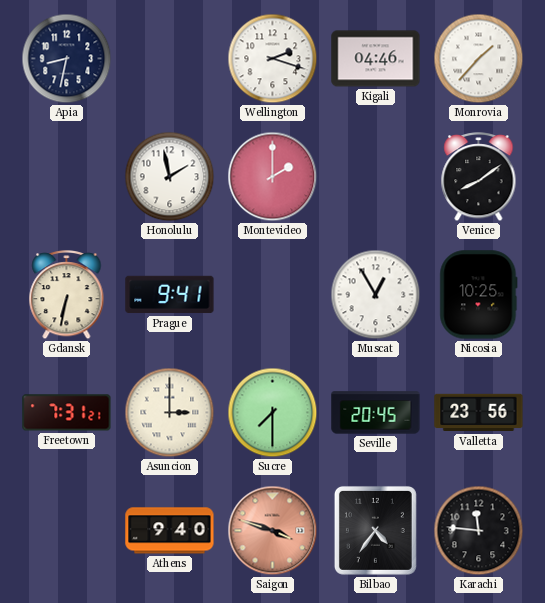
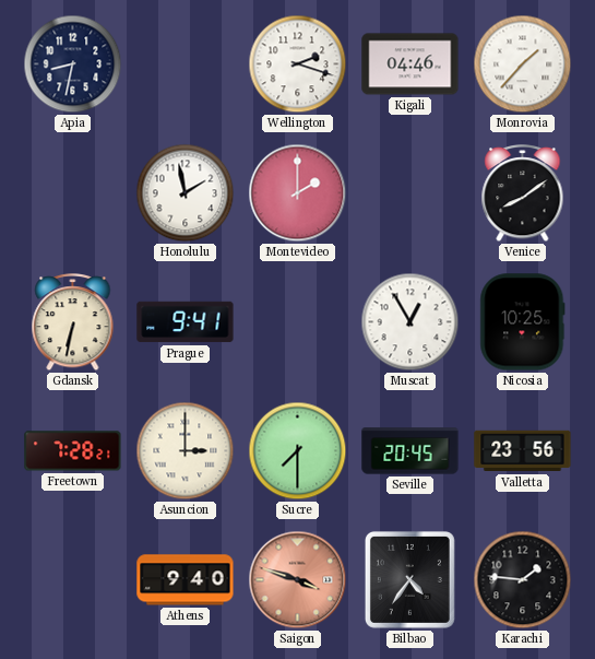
Freetown: 7:31 -> 7:28 (73, 451)
Karachi: 11:46 -> 1:46 (523, 580)
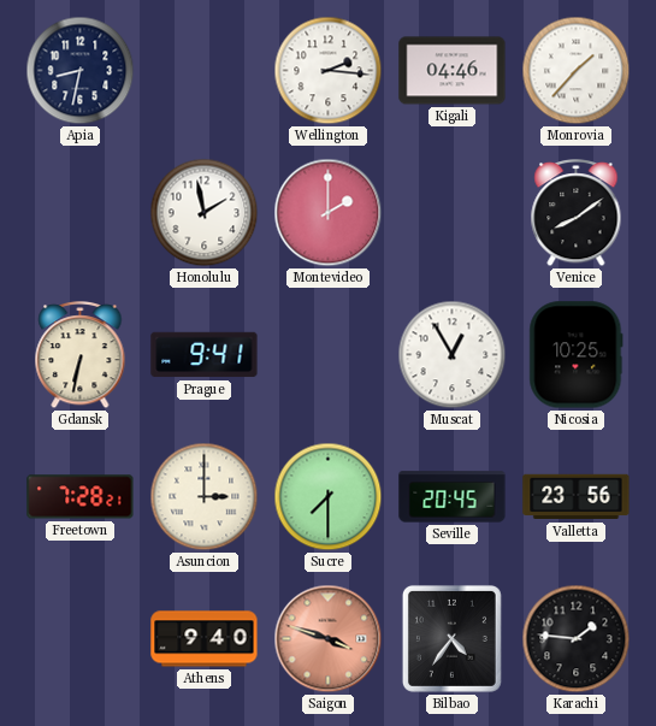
Wellington: 2:18 -> 2:16 (329, 71)
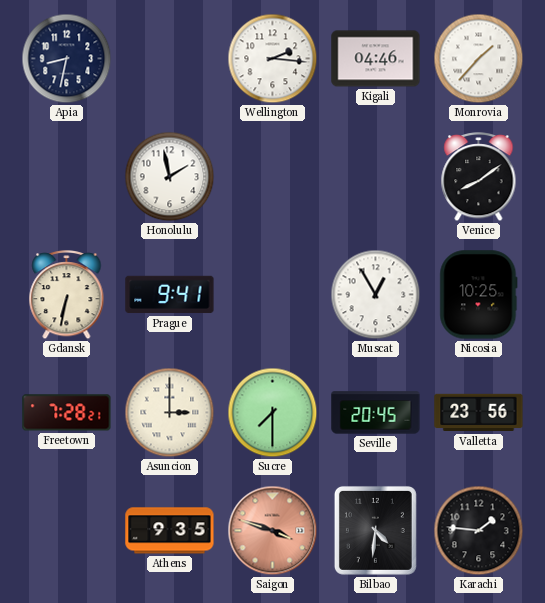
Montevideo: 2:00 -> none (329, 213)
Athens: 9:40 -> 9:35 (170, 531)
Bilbao: 4:36 -> 4:31 (375, 530)
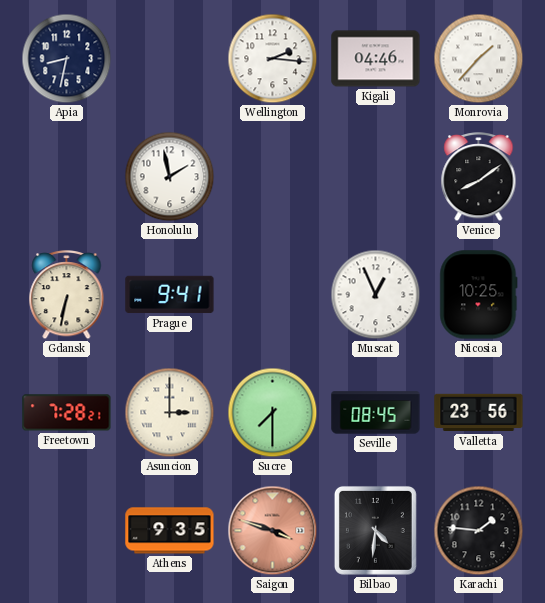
Muscat: 12:55 -> 12:56 (376, 295)
Seville: 20:45 -> 08:45 (376, 413)
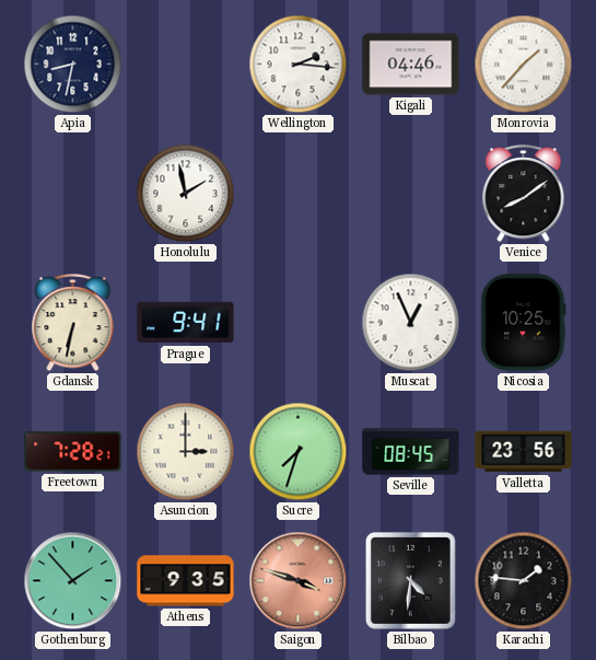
Sucre: 7:30 -> 7:33 (299, 452)
Gothenburg: none -> 1:53 (73, 581)
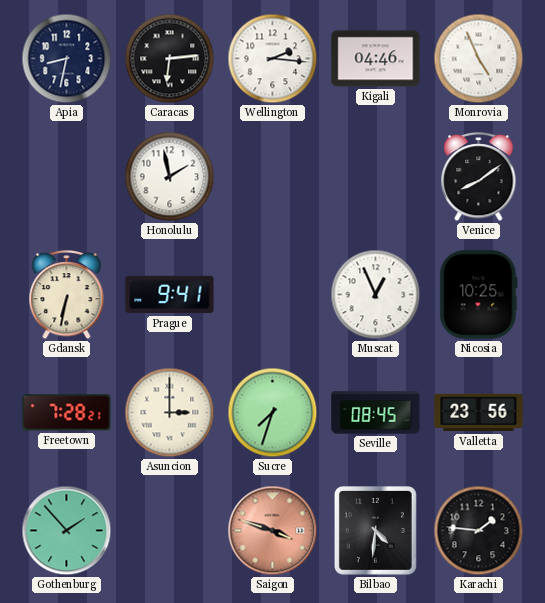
Caracas: none -> 6:14 (170, 59)
Monrovia: 1:37 -> 4:56 (479, 59)
Athens: 9:35 -> none (186, 581)
